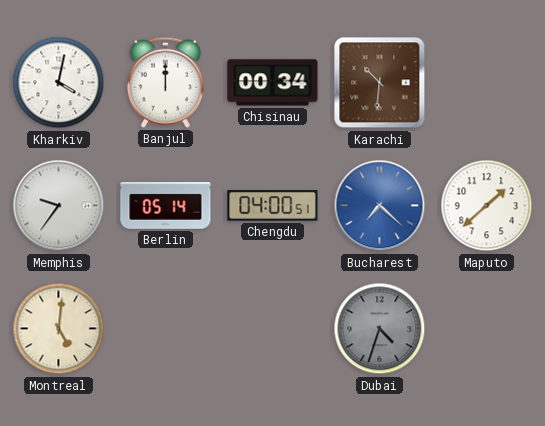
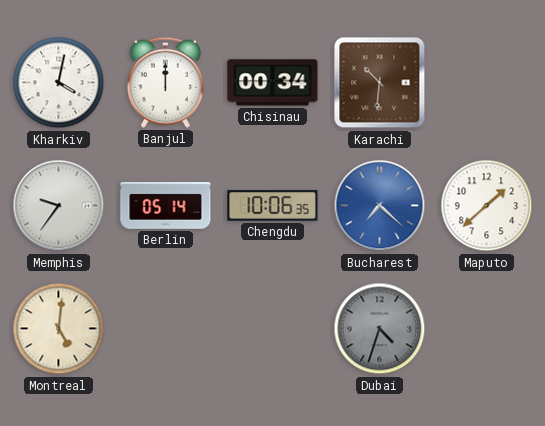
Chengdu: 04:00 -> 10:06 (273, 206)
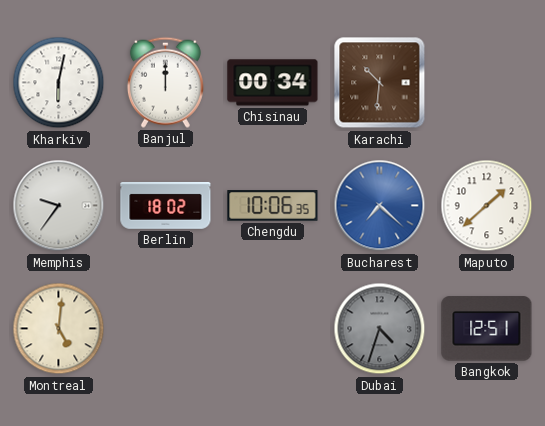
Kharkiv: 4:02 -> 6:02 (59, 83)
Berlin: 05:14 -> 18:02 (166, 205)
Bangkok: none -> 12:51 (487, 329)
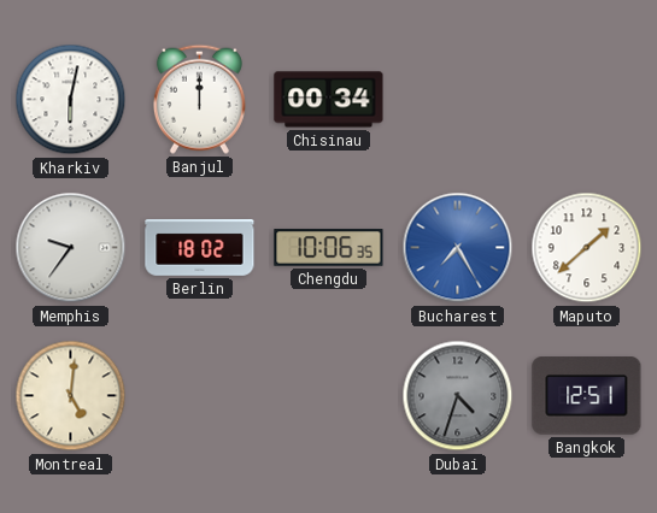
Karachi: 10:31 -> none (380, 83)
Bucharest: 7:22 -> 7:25 (458, 248)
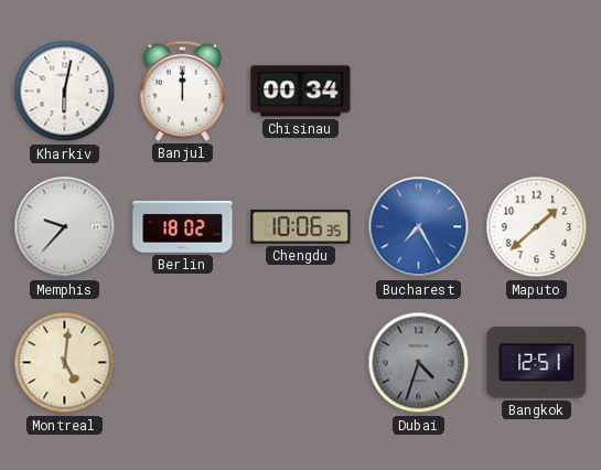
Memphis: 9:36 -> 9:37 (65, 227)
